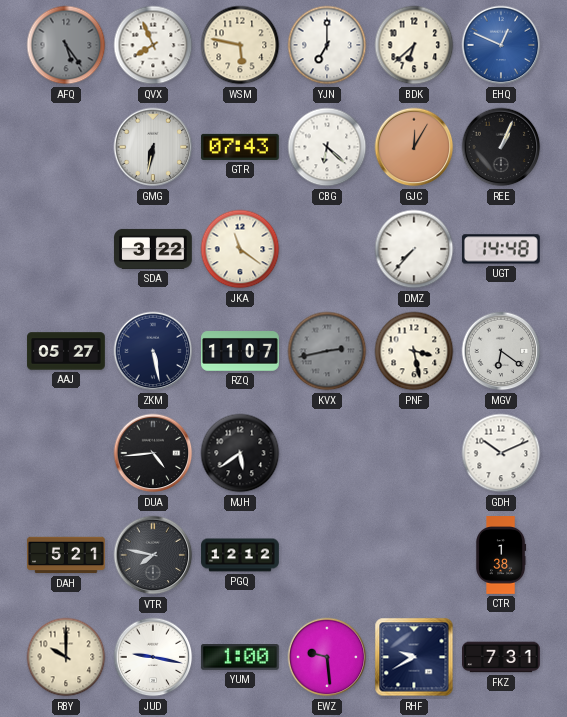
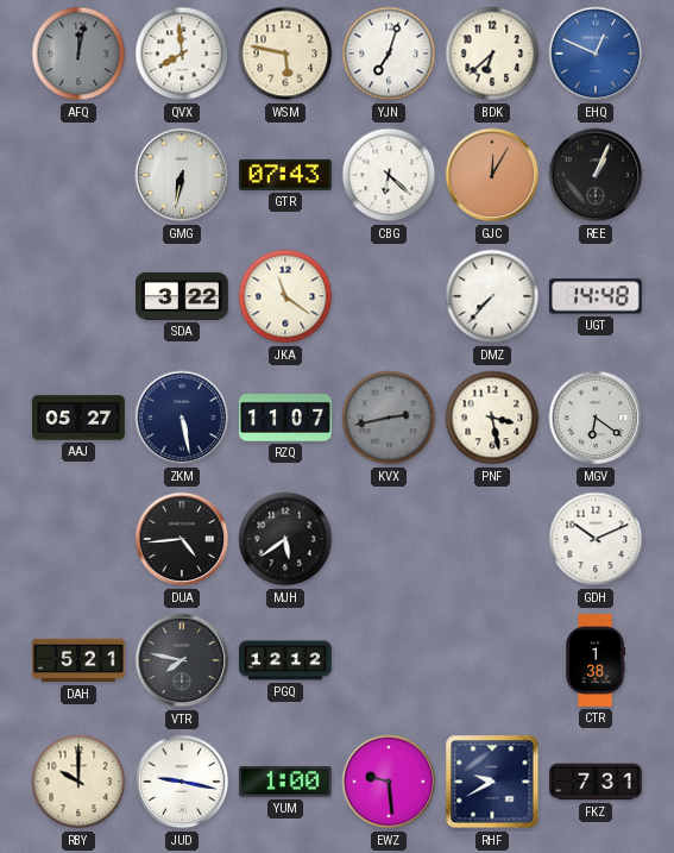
AFQ: 5:24 -> 12:02 (78, 54)
QVX: 7:56 -> 7:59 (182, 54)
YJN: 7:00 -> 7:03 (389, 54)
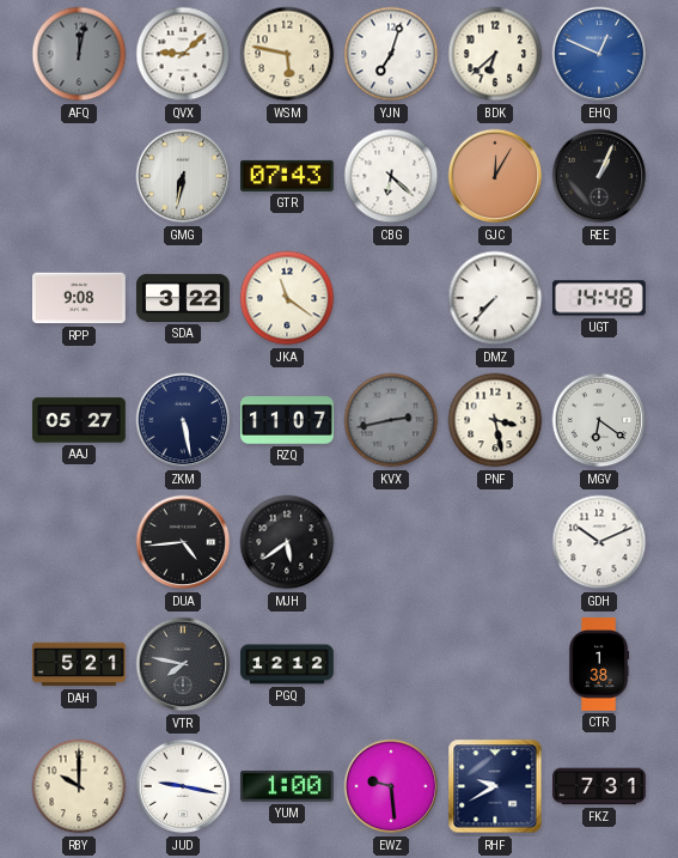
QVX: 7:59 -> 9:08 (183, 54)
RPP: none -> 9:08 (80, 298)
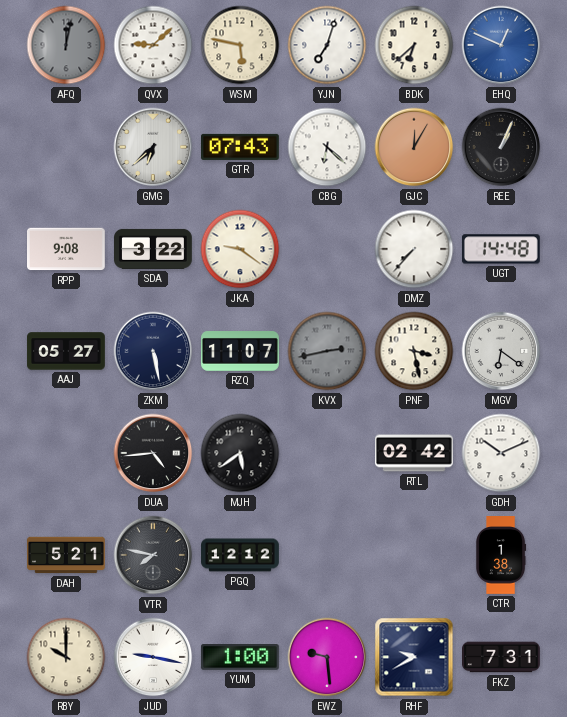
GMG: 6:32 -> 6:38 (153, 147)
JKA: 11:21 -> 9:21 (240, 249)
RTL: none -> 02:42 (414, 453)
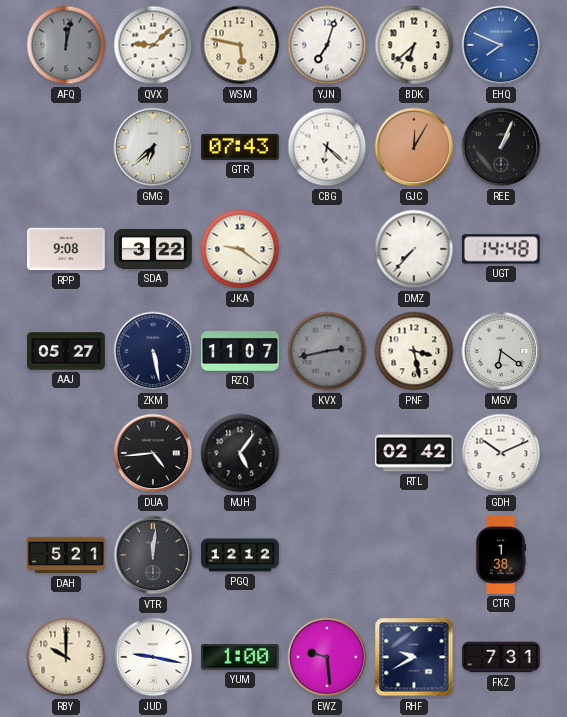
EHQ: 12:49 -> 7:49 (501, 45)
MJH: 5:39 -> 5:06 (240, 453)
VTR: 7:47 -> 12:01 (153, 555)
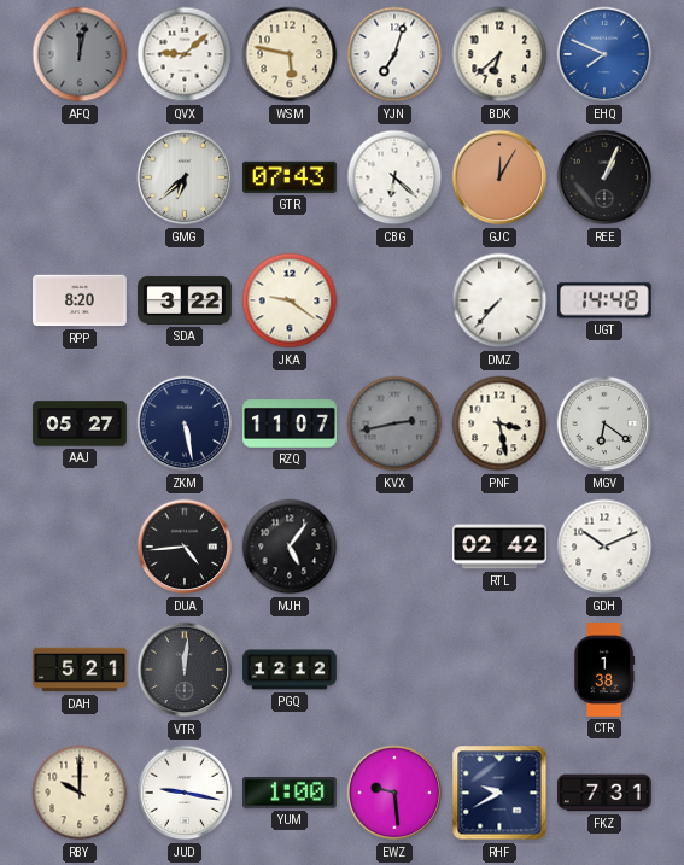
RPP: 9:08 -> 8:20 (81, 300)
